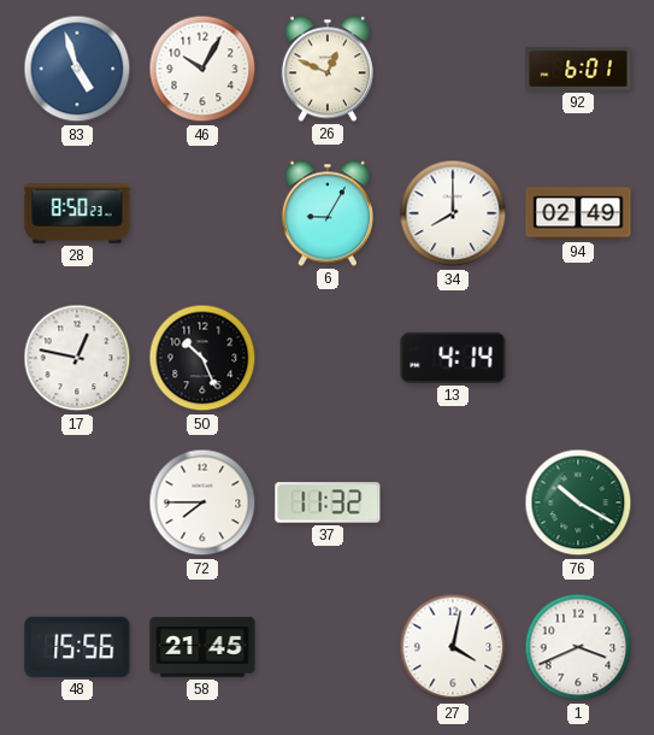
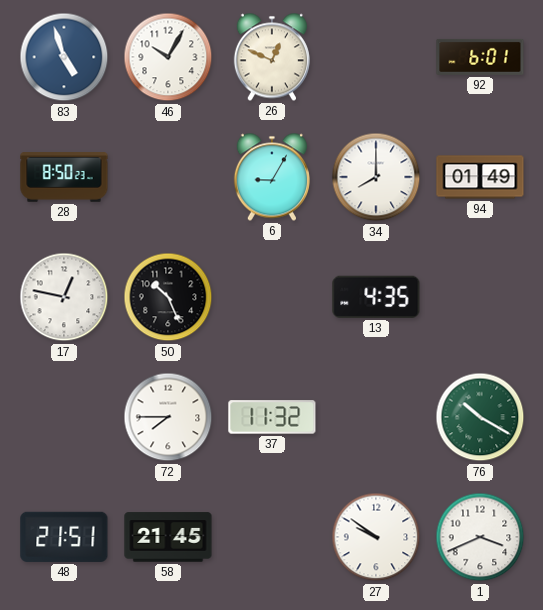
94: 02:49 -> 01:49 (480, 177)
13: 4:14 -> 4:35 (376, 297)
48: 15:56 -> 21:51 (64, 537)
27: 4:02 -> 9:51 (376, 537)
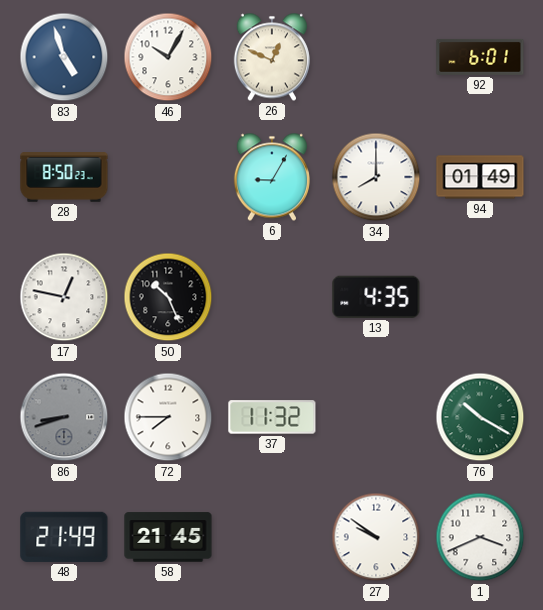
86: none -> 8:42 (64, 417)
48: 21:51 -> 21:49 (64, 537)
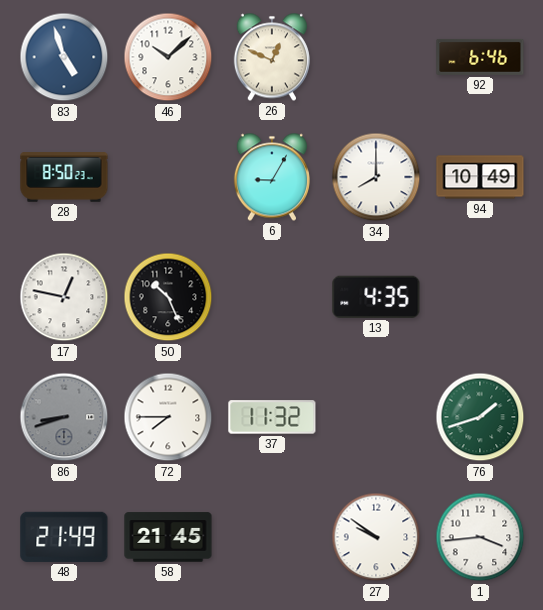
46: 10:05 -> 10:08 (168, 57)
92: 6:01 -> 6:46 (480, 57)
94: 01:49 -> 10:49 (480, 177)
76: 10:20 -> 1:42 (480, 417)
1: 3:41 -> 3:44 (480, 537)
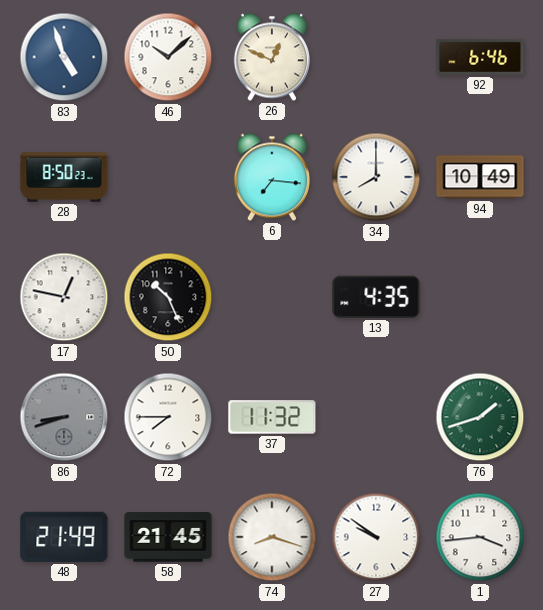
6: 9:05 -> 7:16 (272, 177)
74: none -> 8:18 (272, 537)
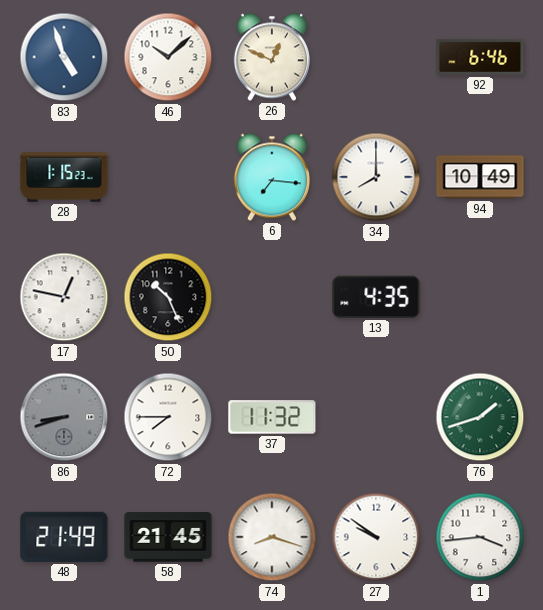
28: 8:50 -> 1:15 (64, 177)
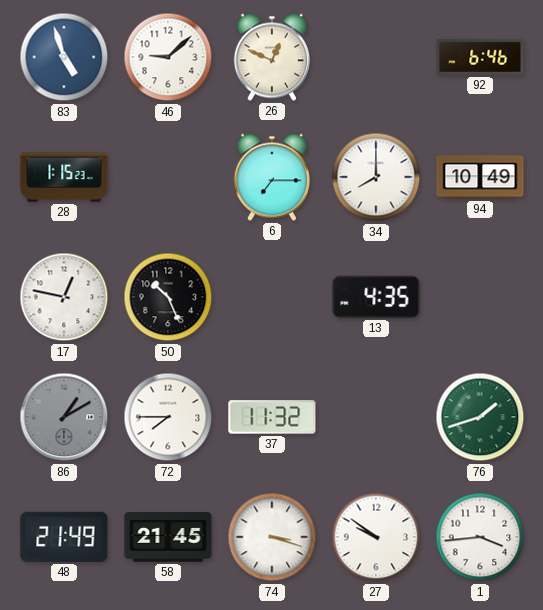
46: 10:08 -> 9:08 (168, 57)
6: 7:16 -> 7:15 (272, 177)
86: 8:42 -> 1:10 (64, 417)
74: 8:18 -> 3:18 (272, 537)
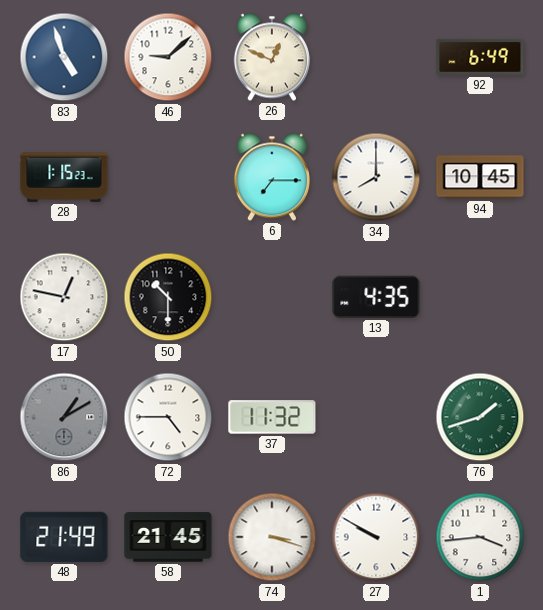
92: 6:46 -> 6:49 (480, 57)
94: 10:49 -> 10:45 (480, 177)
50: 10:26 -> 10:30 (168, 297)
72: 7:45 -> 4:45 (168, 417)
27: 9:51 -> 9:50 (376, 537)
